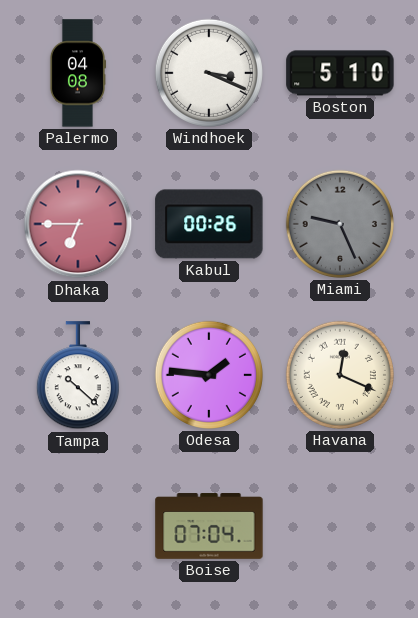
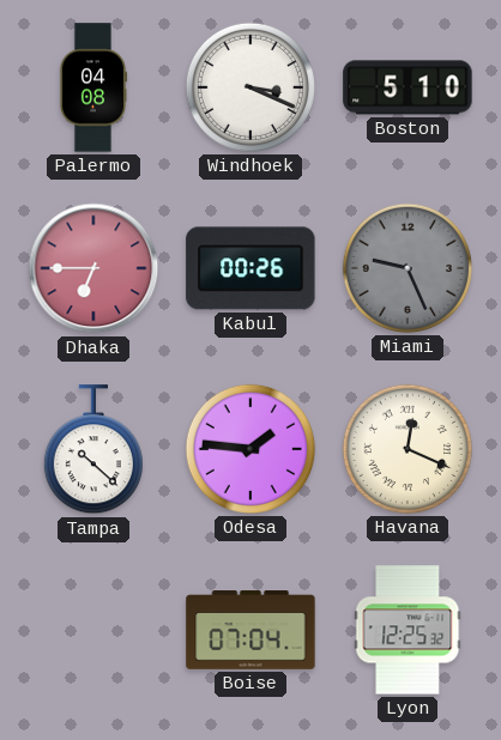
Lyon: none -> 12:25 (408, 630)
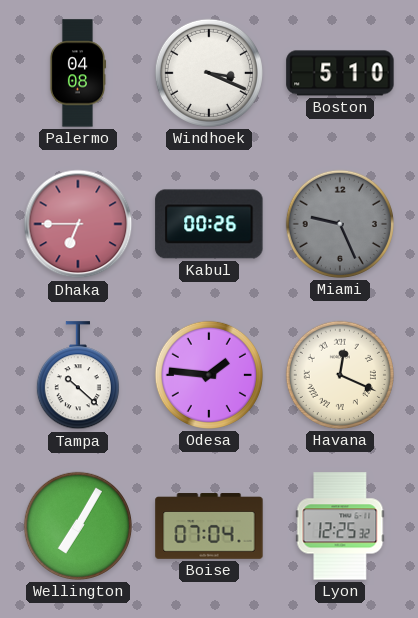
Wellington: none -> 7:05 (78, 526)
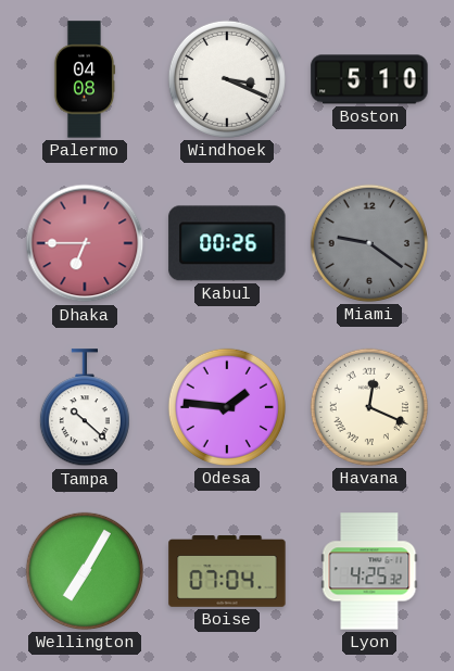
Miami: 9:26 -> 9:21 (369, 243)
Lyon: 12:25 -> 4:25 (369, 571)
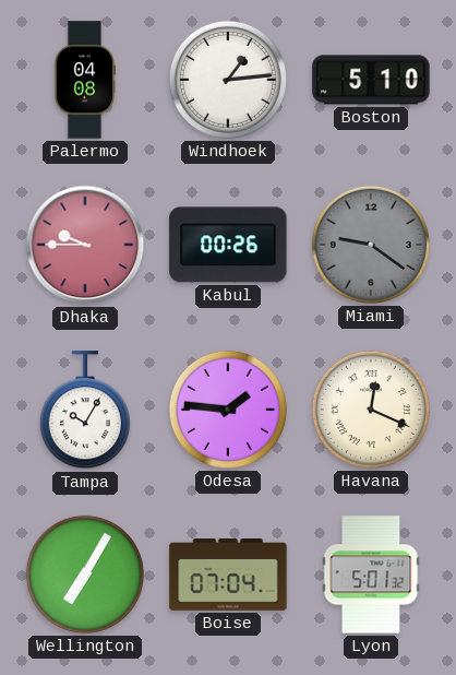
Windhoek: 3:19 -> 1:14 (228, 80)
Dhaka: 6:45 -> 9:45 (85, 245)
Tampa: 10:22 -> 10:05 (85, 411)
Lyon: 4:25 -> 5:01 (371, 575)
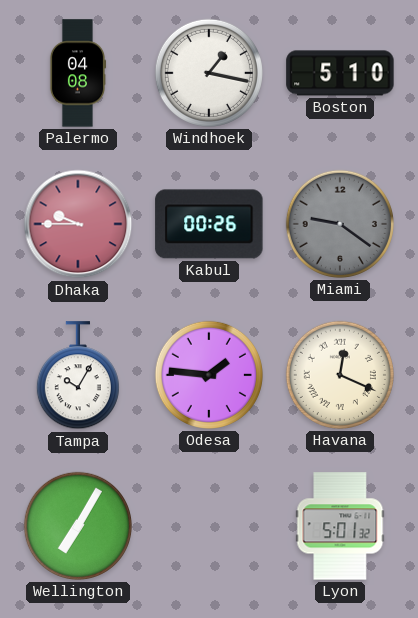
Windhoek: 1:14 -> 1:17 (209, 73)
Boise: 07:04 -> none (228, 575)
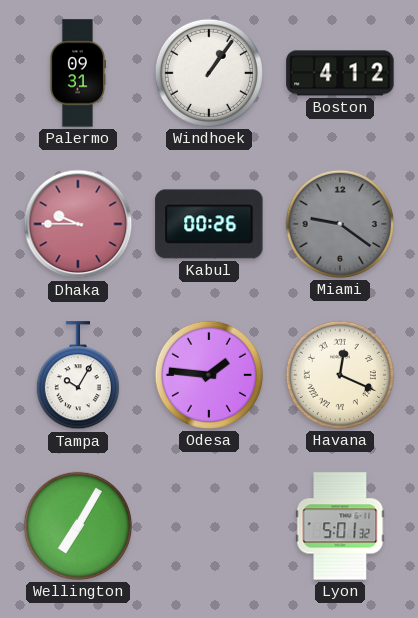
Palermo: 04:08 -> 09:31 (78, 73)
Windhoek: 1:17 -> 1:06 (209, 73)
Boston: 5:10 -> 4:12 (340, 73)
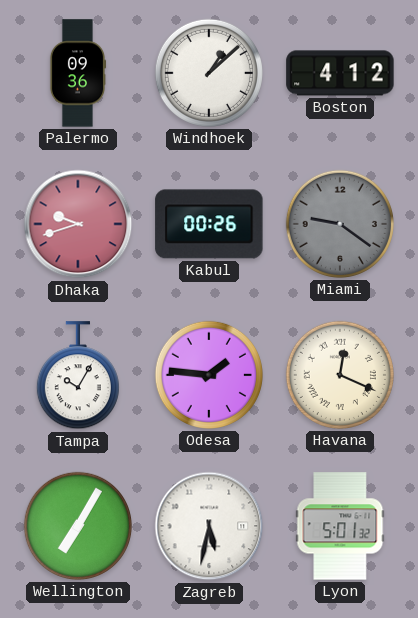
Palermo: 09:31 -> 09:36 (78, 73)
Windhoek: 1:06 -> 1:08 (209, 73)
Dhaka: 9:45 -> 9:42 (78, 224)
Zagreb: none -> 5:32 (209, 526)
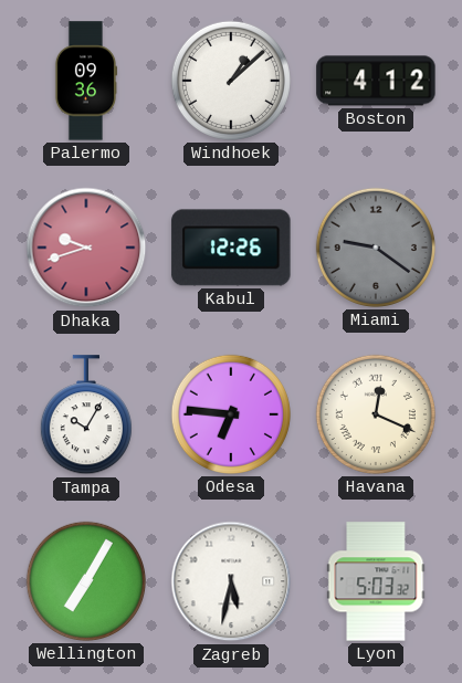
Kabul: 00:26 -> 12:26 (231, 248)
Odesa: 1:46 -> 6:46 (231, 414)
Lyon: 5:01 -> 5:03 (376, 581)
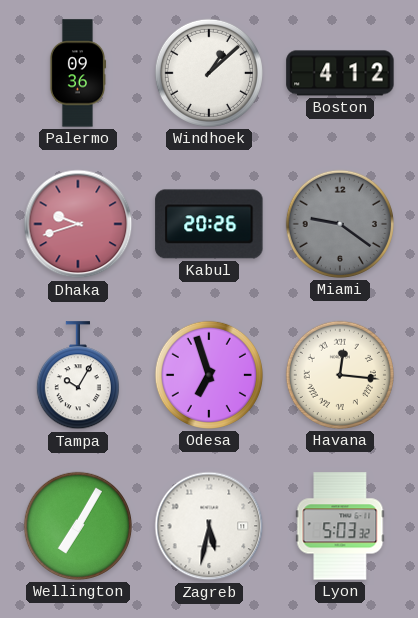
Kabul: 12:26 -> 20:26 (209, 224)
Odesa: 6:46 -> 6:57 (209, 375)
Havana: 12:19 -> 12:16 (340, 375)
